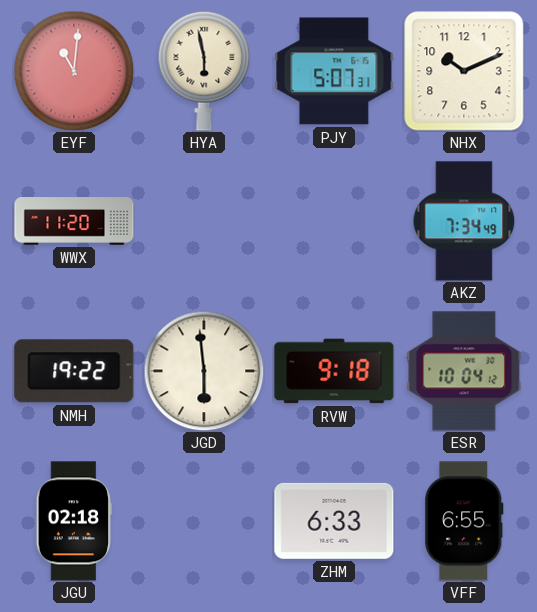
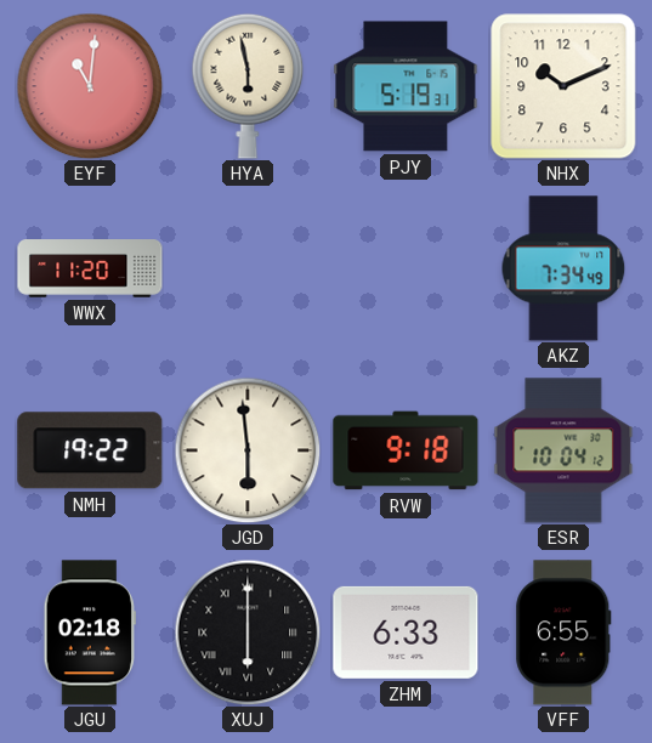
PJY: 5:07 -> 5:19 (406, 86)
XUJ: none -> 6:00 (248, 633)
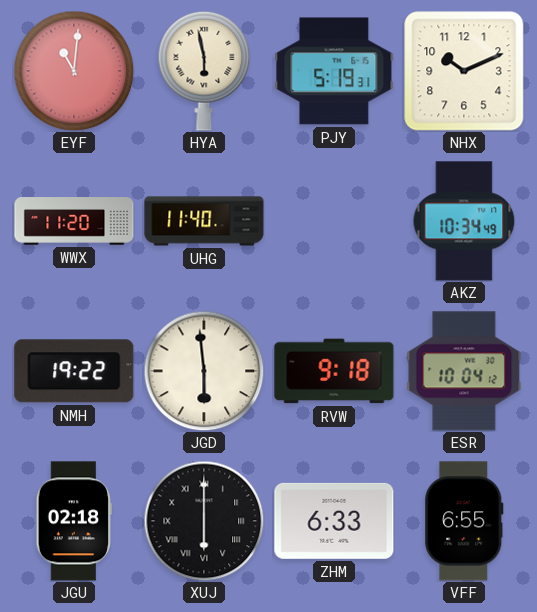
UHG: none -> 11:40 (204, 221)
AKZ: 7:34 -> 10:34 (464, 221)
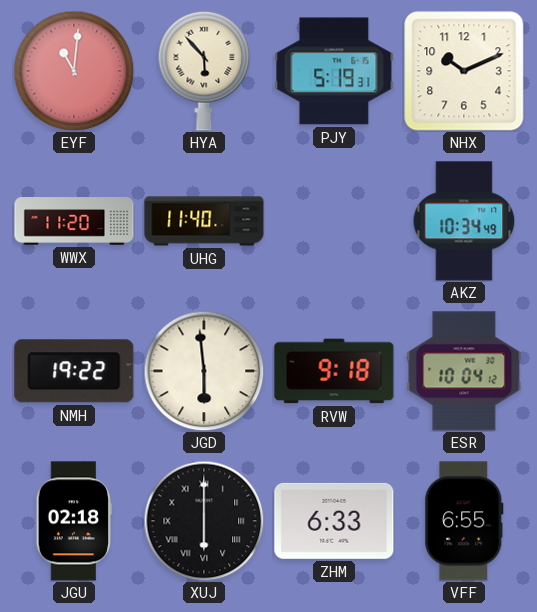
HYA: 5:58 -> 5:53 (204, 71)
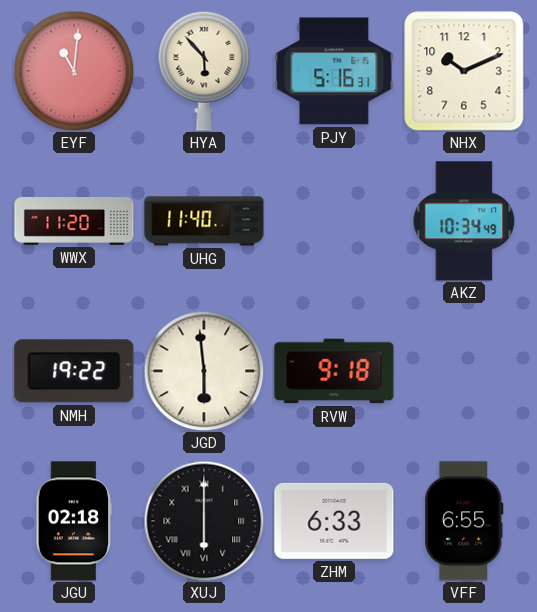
PJY: 5:19 -> 5:16 (334, 71)
ESR: 10:04 -> none (464, 371)
